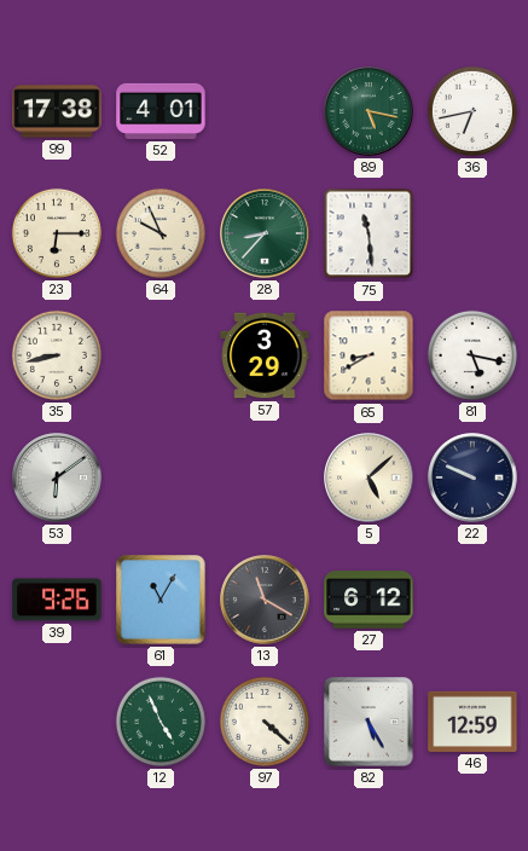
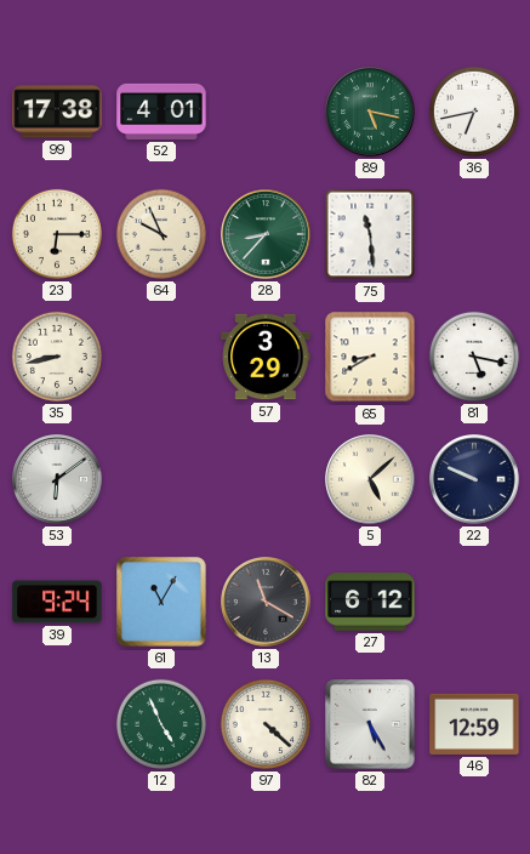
39: 9:26 -> 9:24 (57, 602)
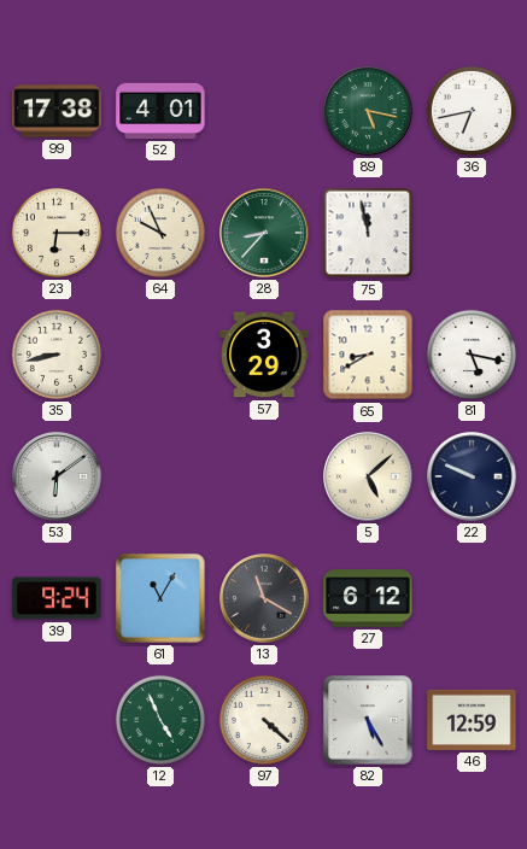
75: 11:29 -> 11:58 (368, 233)
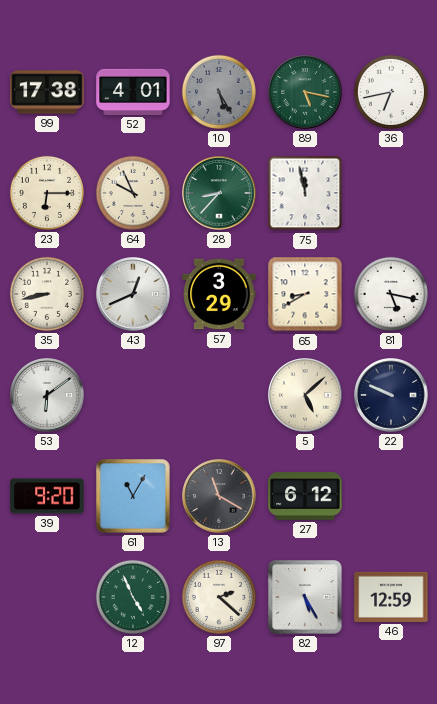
10: none -> 5:25 (219, 92)
43: none -> 12:41 (133, 294)
39: 9:24 -> 9:20 (47, 496)
97: 4:22 -> 2:22 (219, 597)
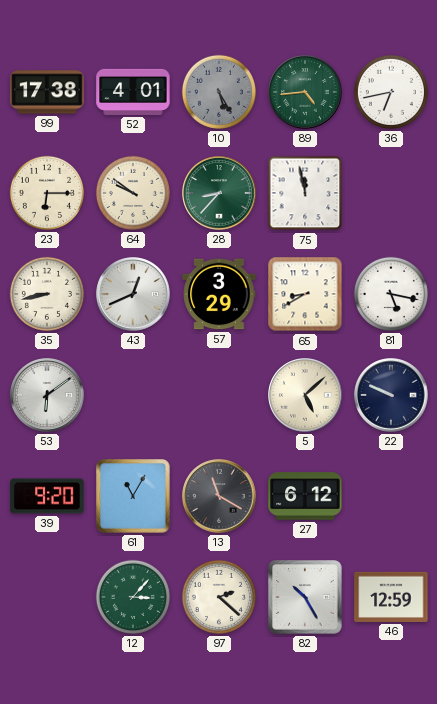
89: 5:17 -> 4:44 (305, 92)
64: 9:56 -> 9:51 (133, 193)
12: 4:56 -> 3:07 (133, 597)
82: 5:25 -> 10:25 (305, 597)
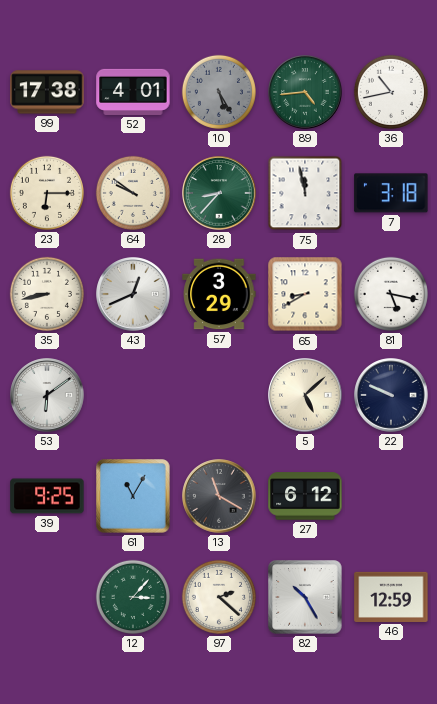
36: 6:43 -> 10:43 (391, 92)
7: none -> 3:18 (391, 193)
39: 9:20 -> 9:25 (47, 496)
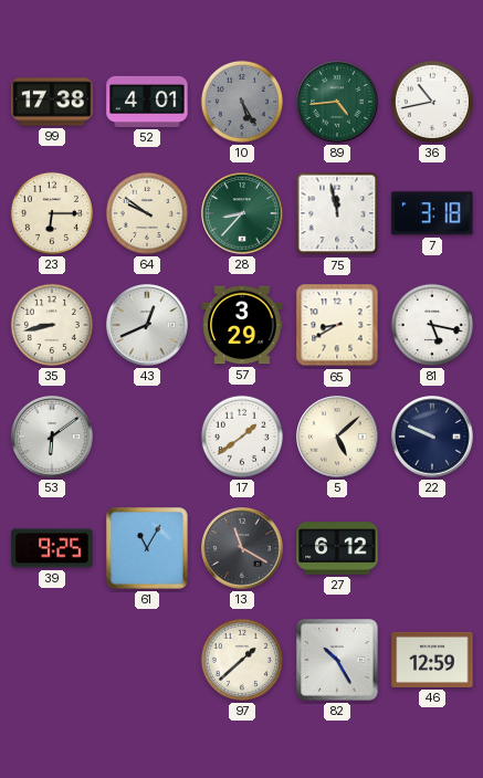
17: none -> 1:39 (242, 437)
12: 3:07 -> none (133, 597)
97: 2:22 -> 1:38 (242, 660)
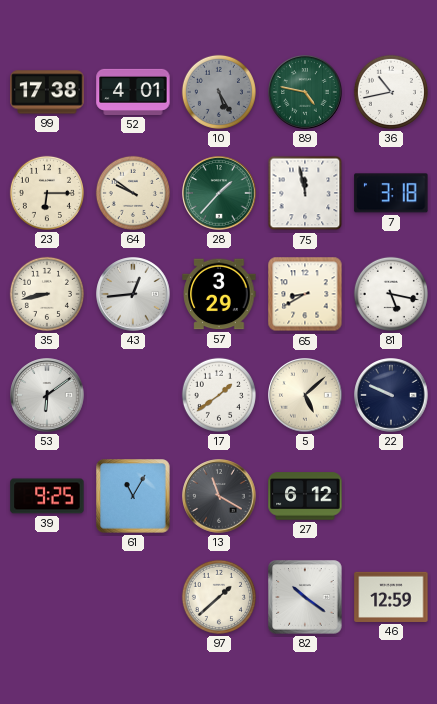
89: 4:44 -> 4:47 (305, 92)
28: 8:37 -> 1:37 (219, 193)
43: 12:41 -> 12:44 (133, 294)
82: 10:25 -> 10:21 (305, 597)
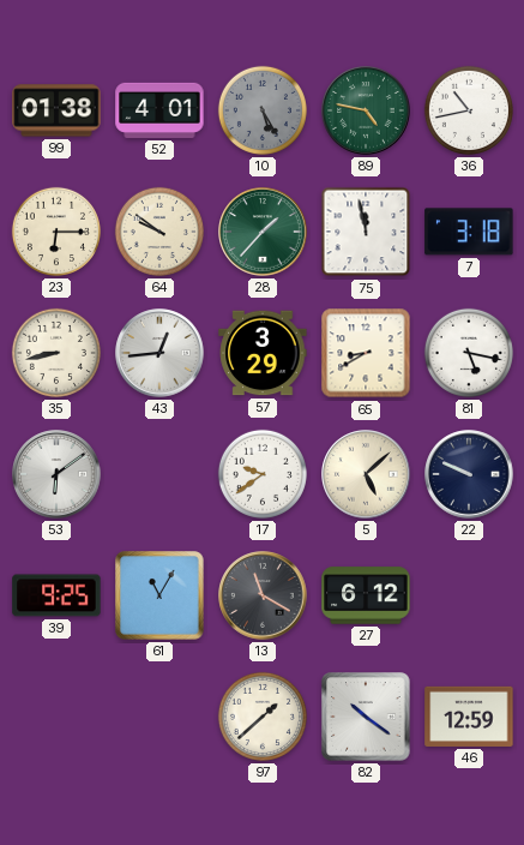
99: 17:38 -> 01:38 (56, 110)
17: 1:39 -> 9:39 (263, 474)
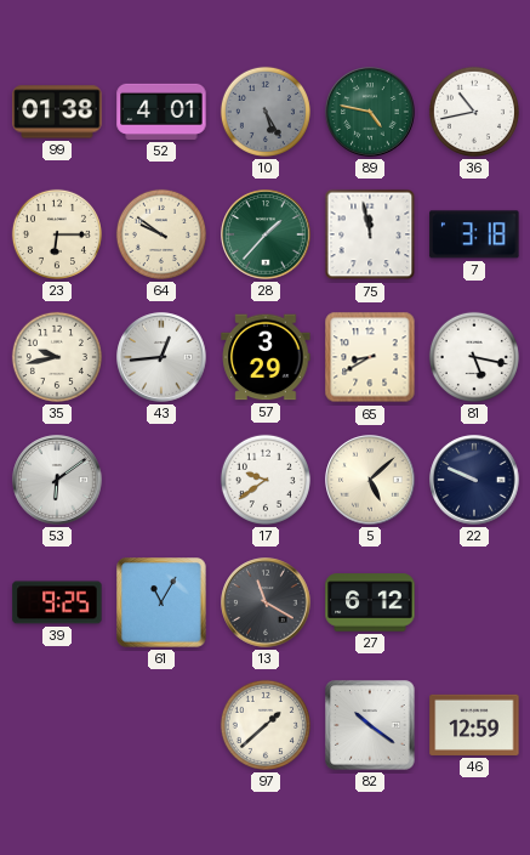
35: 8:43 -> 9:43 (57, 357)
